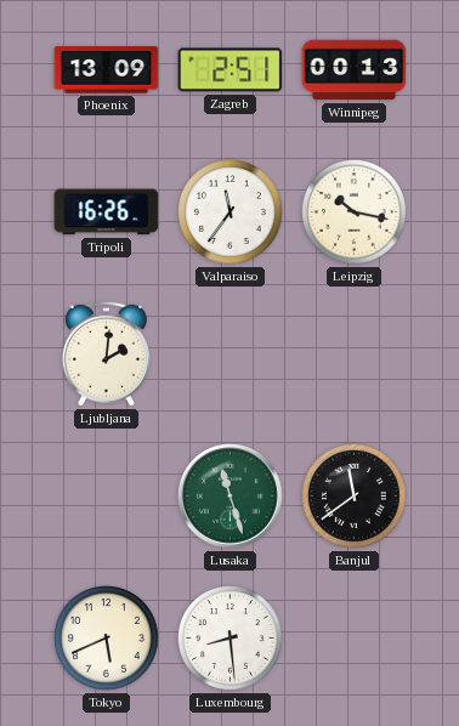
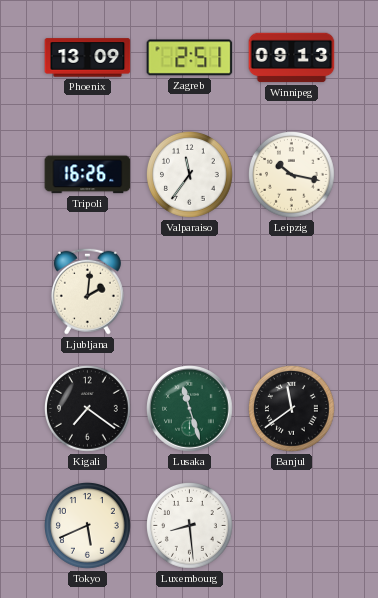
Winnipeg: 00:13 -> 09:13 (292, 58)
Kigali: none -> 7:21 (88, 409)
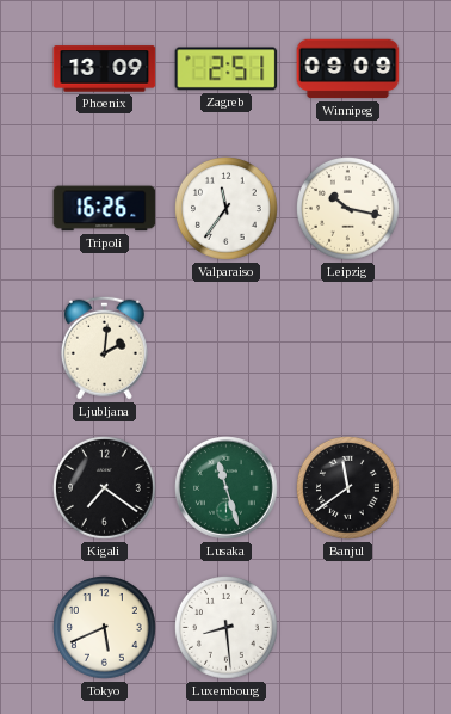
Winnipeg: 09:13 -> 09:09 (348, 69)
